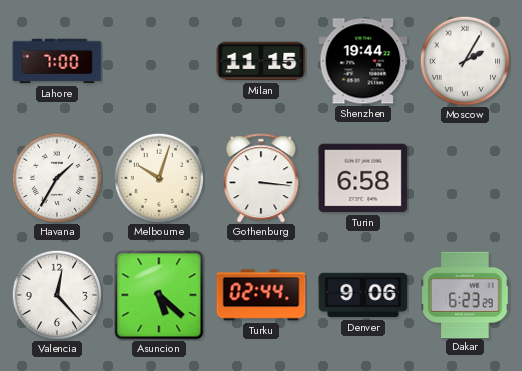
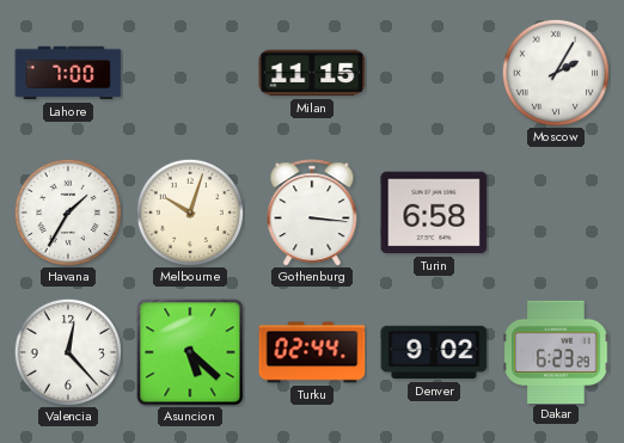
Shenzhen: 19:44 -> none (363, 61)
Denver: 9:06 -> 9:02 (434, 352)
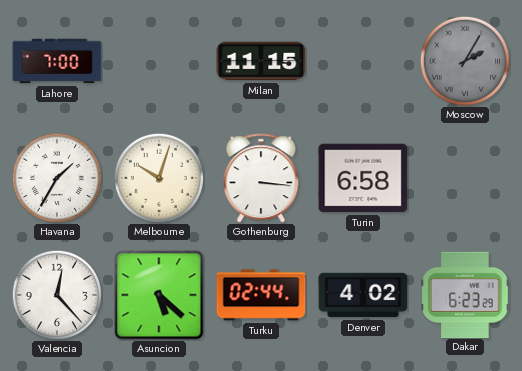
Moscow dial: white -> grey (465, 61)
Denver: 9:02 -> 4:02 (363, 295)
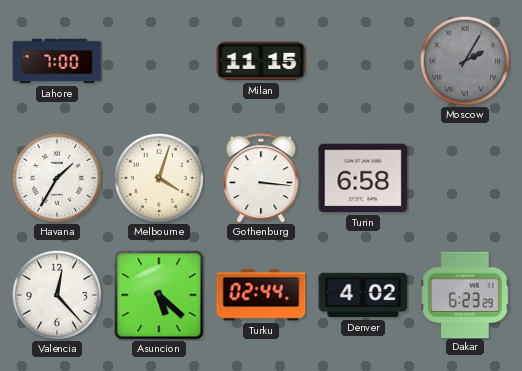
Melbourne: 10:03 -> 4:03 (159, 178)
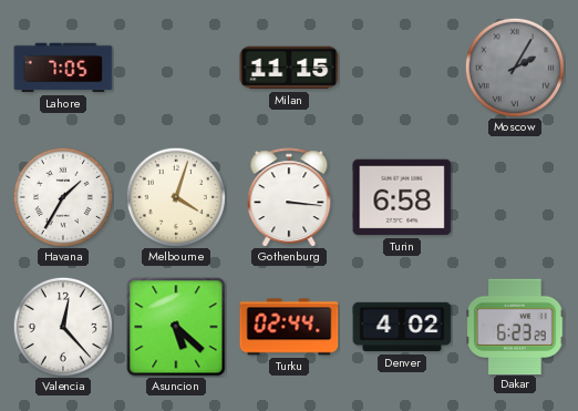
Lahore: 7:00 -> 7:05 (63, 68)
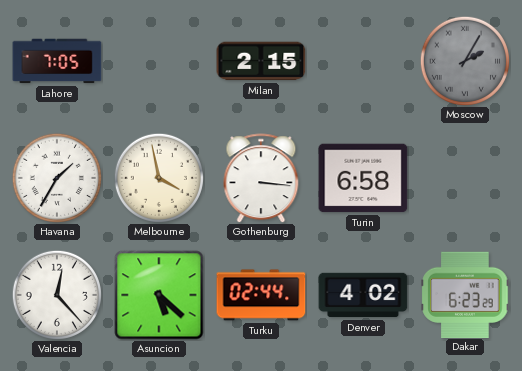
Milan: 11:15 -> 2:15 (261, 61)
Melbourne: 4:03 -> 3:58 (159, 178)
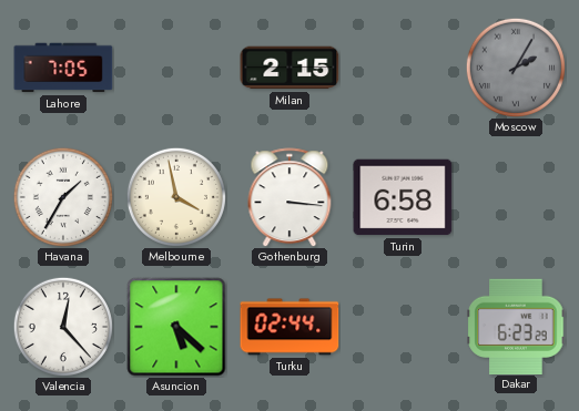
Denver: 4:02 -> none (363, 295)
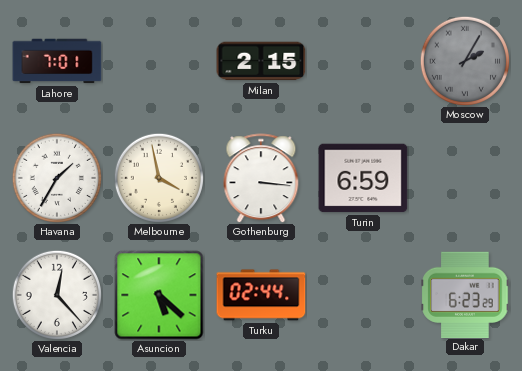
Lahore: 7:05 -> 7:01 (57, 61)
Turin: 6:58 -> 6:59 (363, 178)
